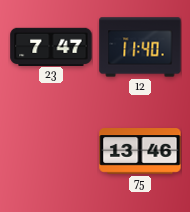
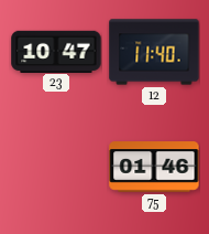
23: 7:47 -> 10:47 (56, 51)
75: 13:46 -> 01:46 (154, 167)
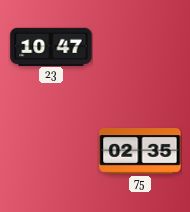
12: 11:40 -> none (154, 52)
75: 01:46 -> 02:35 (140, 151)
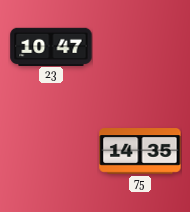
75: 02:35 -> 14:35 (140, 151)
